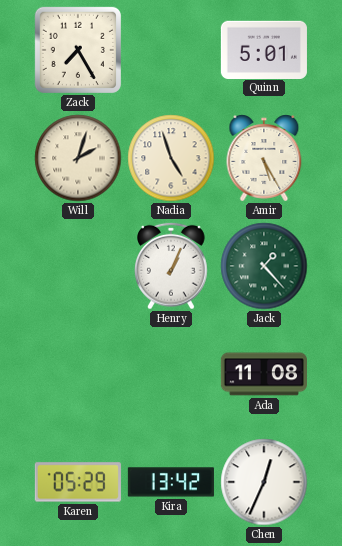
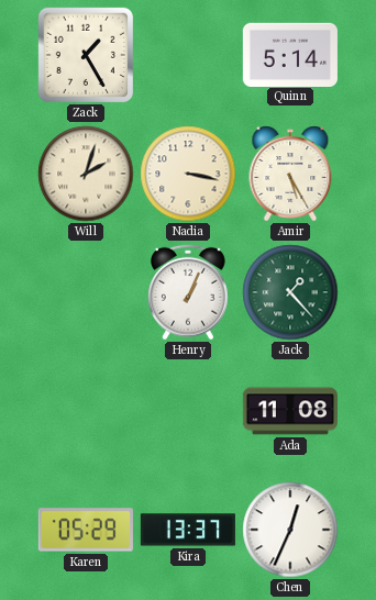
Zack: 7:25 -> 1:25 (86, 55)
Quinn: 5:01 -> 5:14 (290, 54)
Nadia: 4:57 -> 3:17 (188, 174)
Kira: 13:42 -> 13:37 (188, 530)
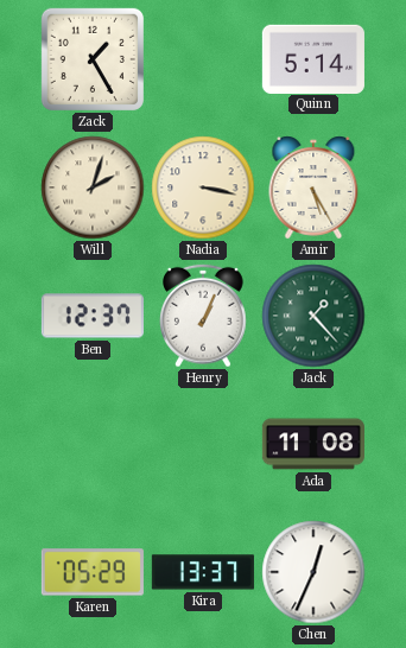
Ben: none -> 12:37 (93, 316)
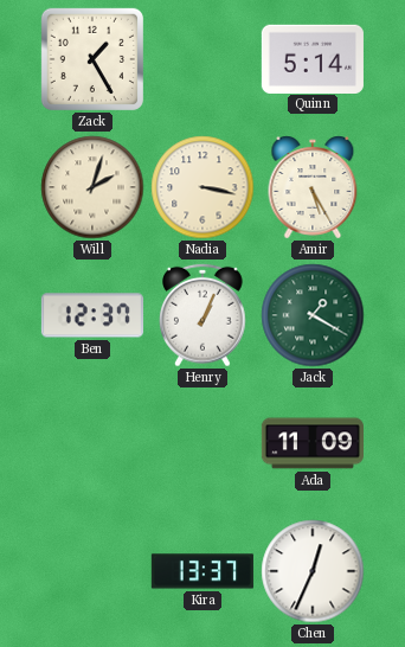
Jack: 1:23 -> 1:20 (313, 315)
Ada: 11:08 -> 11:09 (313, 443)
Karen: 05:29 -> none (93, 572)
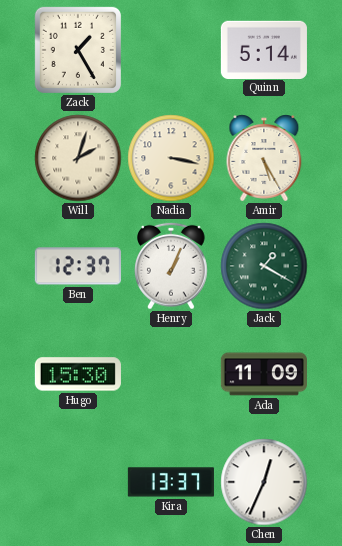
Hugo: none -> 15:30 (78, 374)
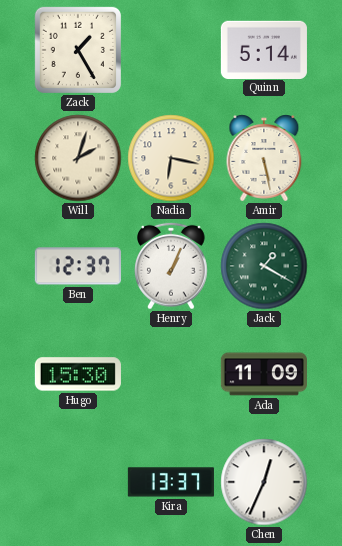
Nadia: 3:17 -> 6:17 (171, 158)
Amir: 5:25 -> 5:28 (264, 158)
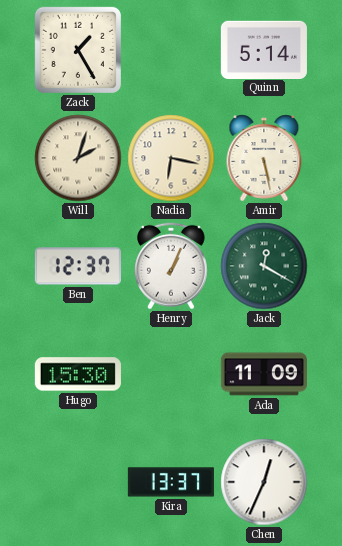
Jack: 1:20 -> 12:20 (264, 266)
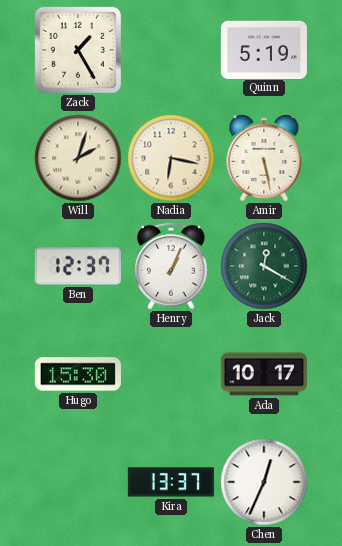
Quinn: 5:14 -> 5:19 (264, 49)
Ada: 11:09 -> 10:17 (264, 374)
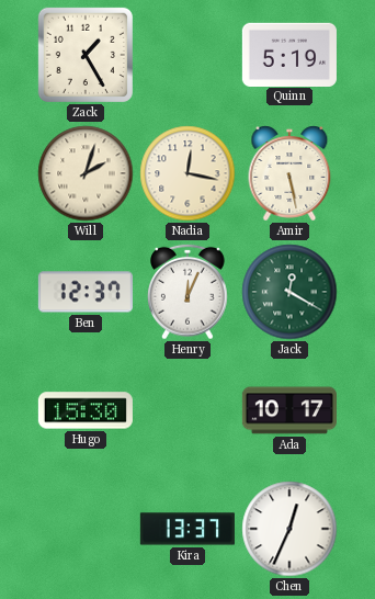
Nadia: 6:17 -> 12:17 (187, 173)
Henry: 1:04 -> 12:04 (189, 292)
